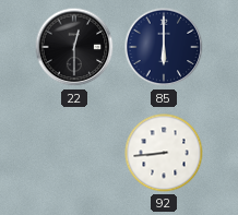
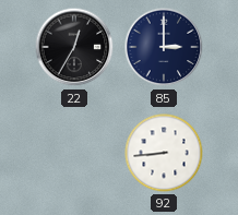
22: 12:30 -> 12:35 (74, 47)
85: 6:00 -> 3:00 (164, 47)
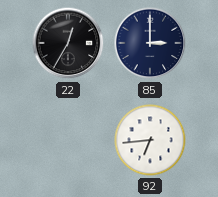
92: 8:44 -> 6:44 (150, 140)
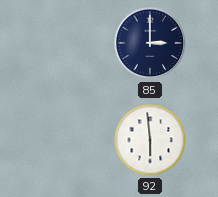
22: 12:35 -> none (68, 43)
92: 6:44 -> 5:59 (150, 140)
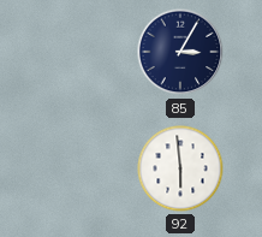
85: 3:00 -> 3:05 (180, 52)
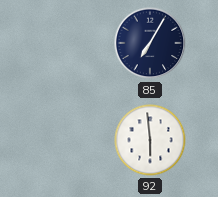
85: 3:05 -> 7:05 (150, 43)
